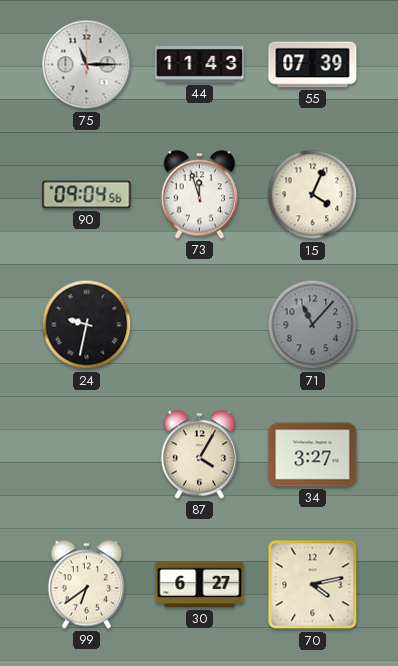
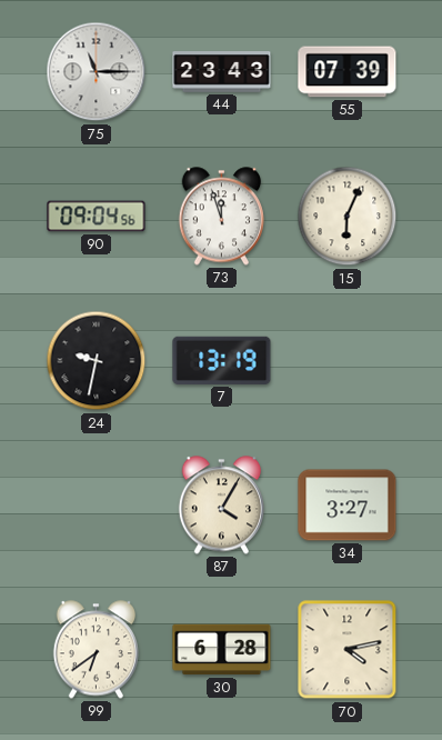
44: 11:43 -> 23:43 (222, 72)
15: 4:04 -> 6:04 (348, 217)
7: none -> 13:19 (222, 360)
71: 11:07 -> none (313, 325)
30: 6:27 -> 6:28 (222, 650)
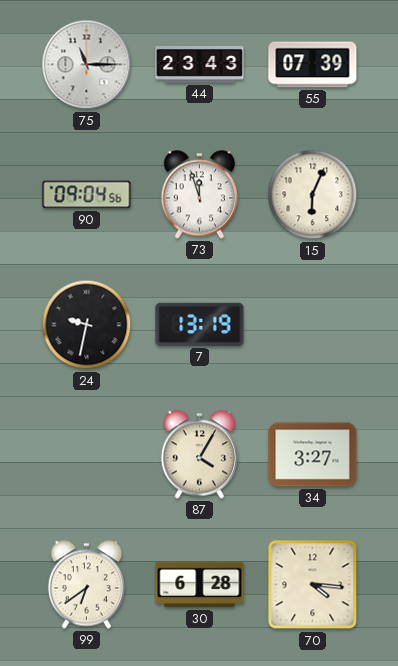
70: 4:13 -> 4:16 (313, 585)
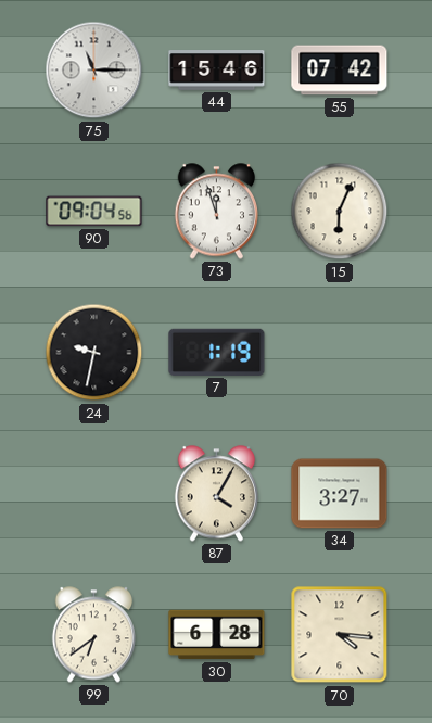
44: 23:43 -> 15:46 (217, 71)
55: 07:39 -> 07:42 (340, 71)
7: 13:19 -> 1:19 (217, 352)
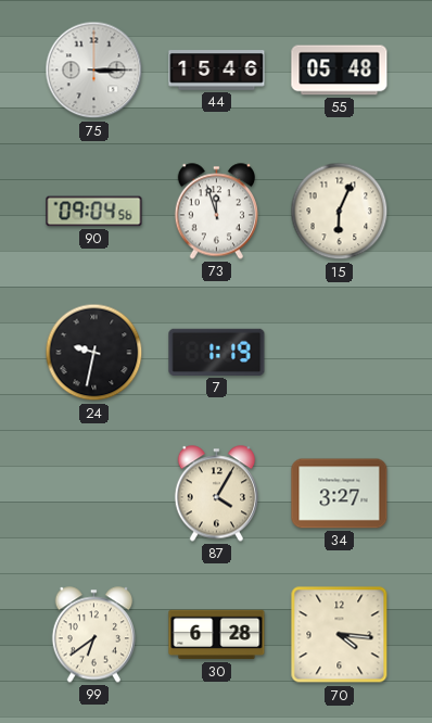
75: 11:15 -> 3:15 (94, 71)
55: 07:42 -> 05:48 (340, 71)
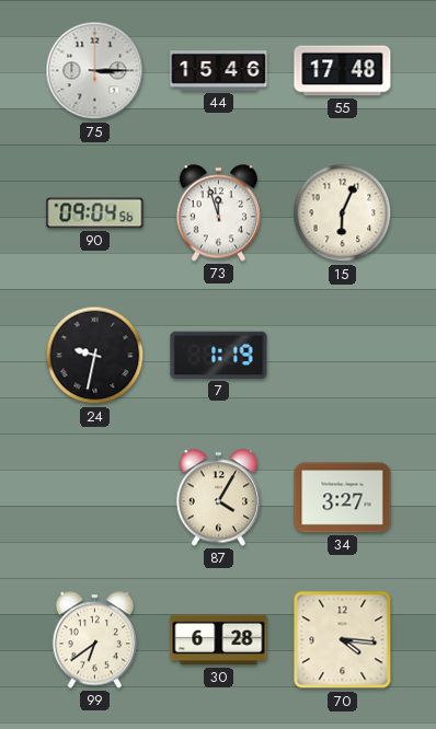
55: 05:48 -> 17:48 (343, 71)
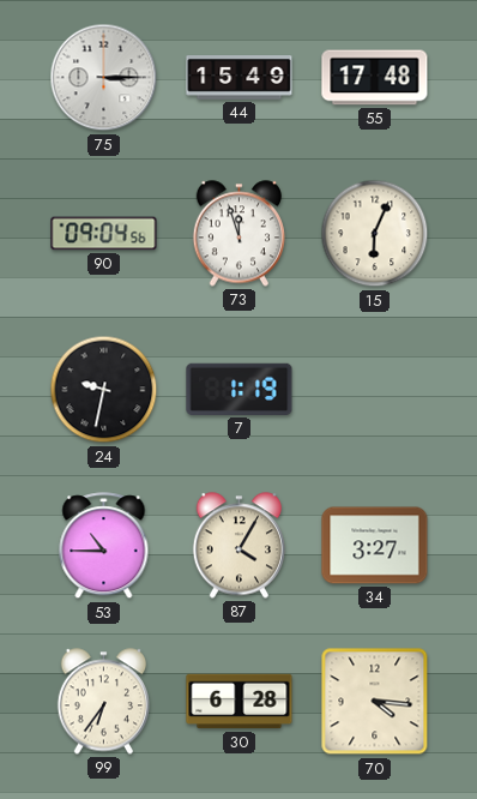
44: 15:46 -> 15:49 (240, 78)
53: none -> 10:45 (104, 546)
99: 6:39 -> 6:36 (103, 702)
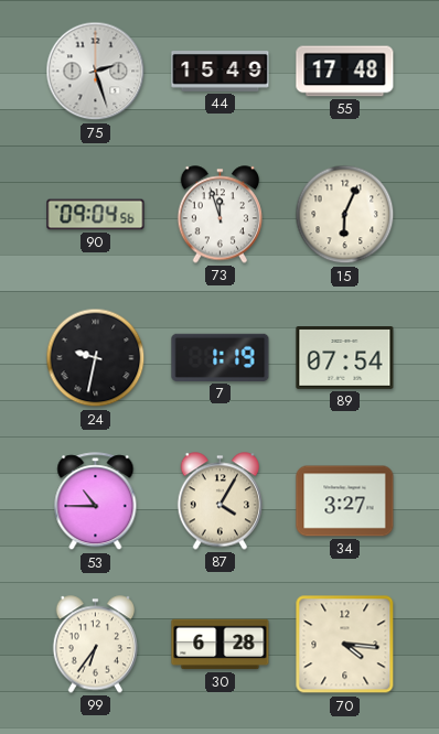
75: 3:15 -> 2:27 (96, 72)
89: none -> 07:54 (345, 358)
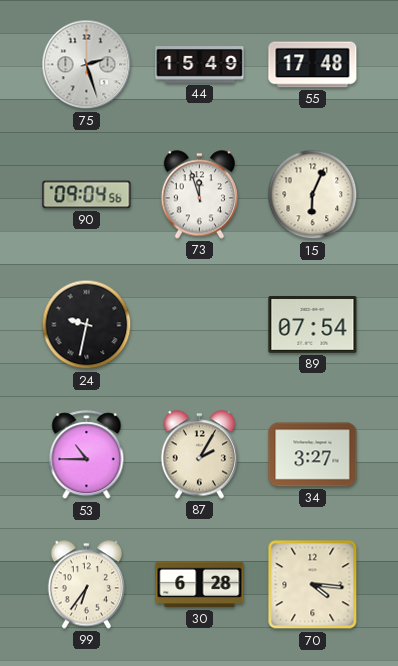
7: 1:19 -> none (221, 357)
87: 4:05 -> 2:05 (199, 455)
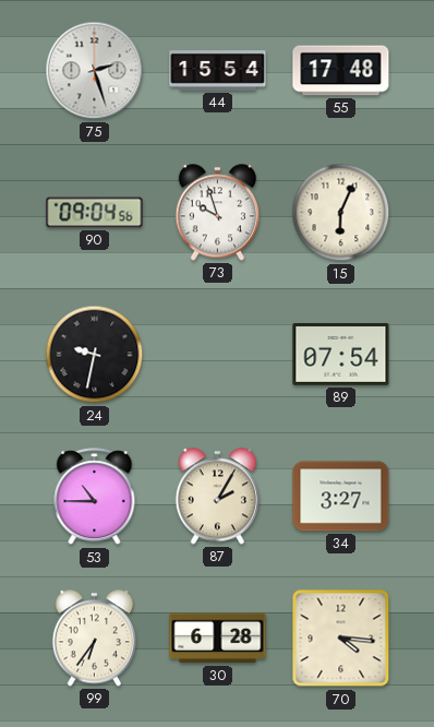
44: 15:49 -> 15:54 (218, 71)
73: 11:57 -> 9:57 (217, 213)
